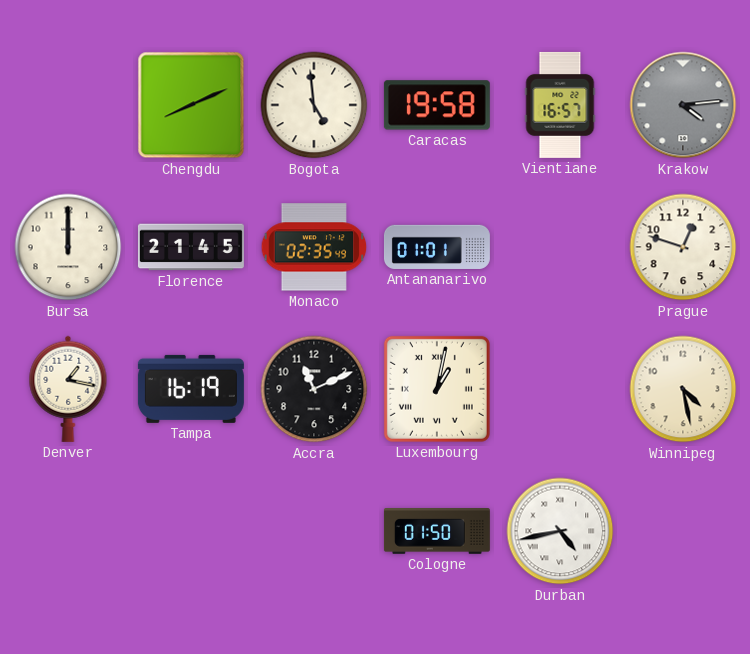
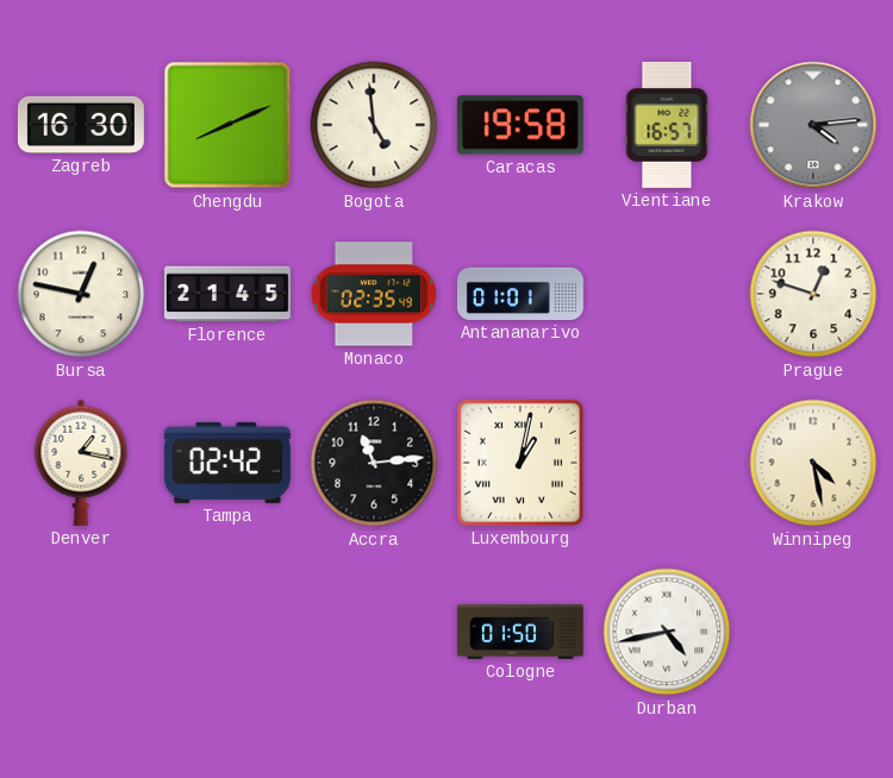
Zagreb: none -> 16:30 (81, 125)
Bursa: 12:00 -> 12:47 (81, 294)
Tampa: 16:19 -> 02:42 (227, 463)
Accra: 11:11 -> 11:14 (374, 463)
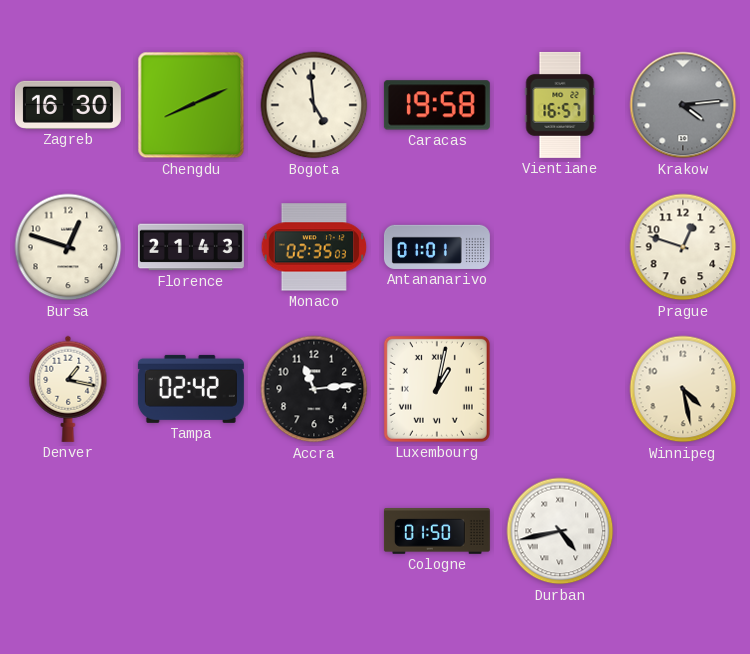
Bursa: 12:47 -> 12:48 (68, 247)
Florence: 21:45 -> 21:43 (191, 247)
Monaco: 02:35:49 -> 02:35:03 (314, 247)
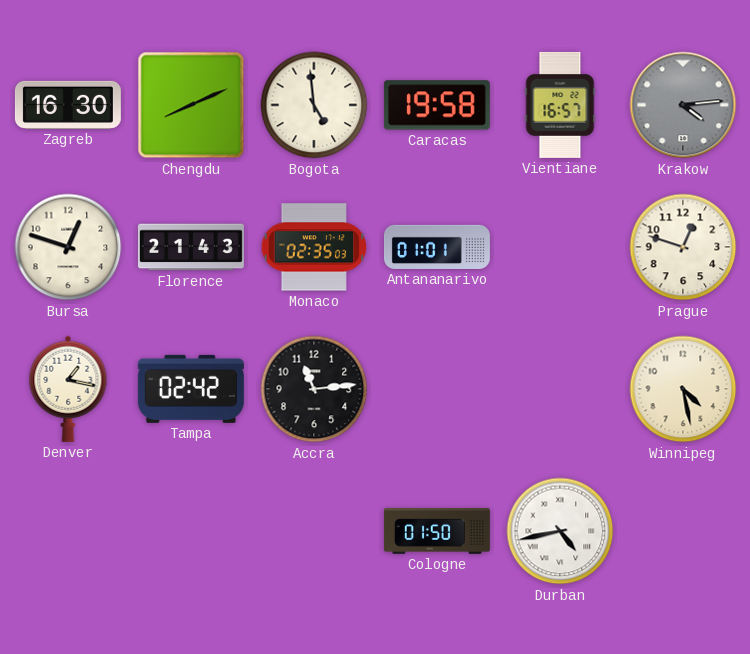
Luxembourg: 1:02 -> none (437, 389)
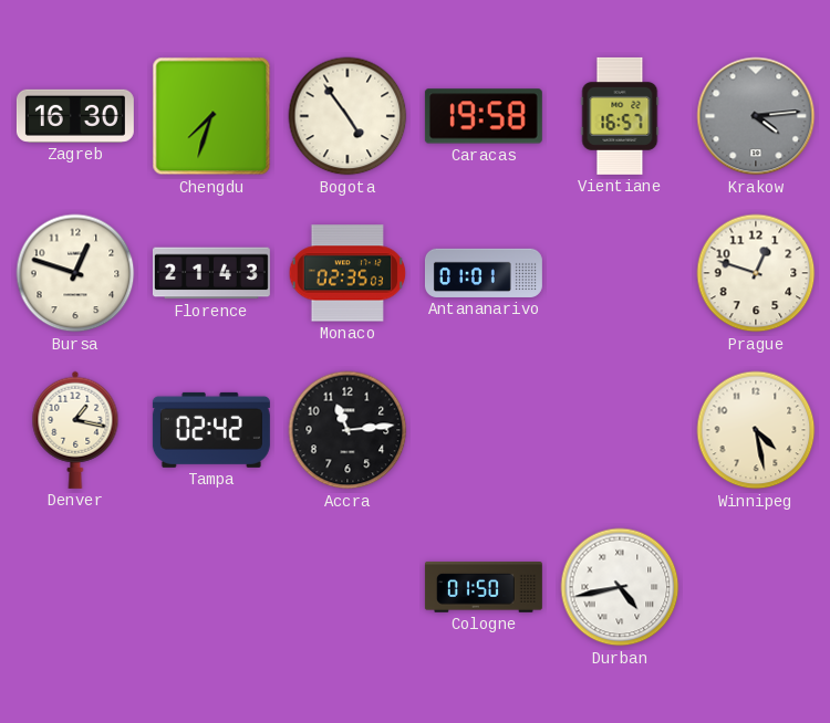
Chengdu: 8:11 -> 7:33 (211, 116)
Bogota: 4:59 -> 4:54 (347, 116)
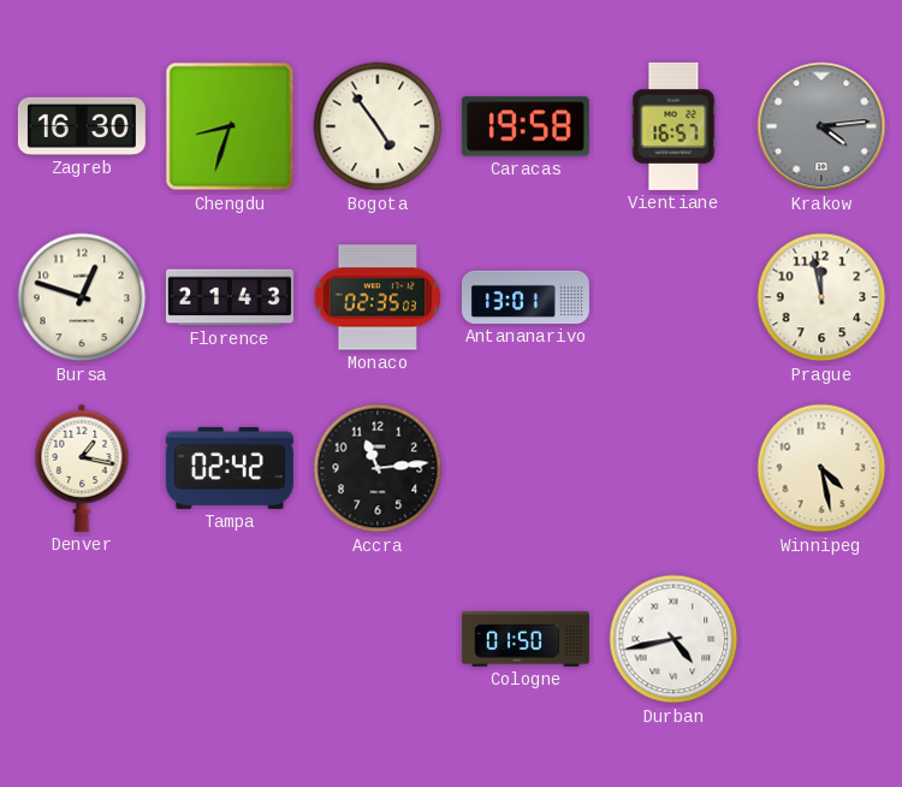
Chengdu: 7:33 -> 8:33 (230, 126)
Antananarivo: 01:01 -> 13:01 (526, 297)
Prague: 12:48 -> 11:58 (821, 297)
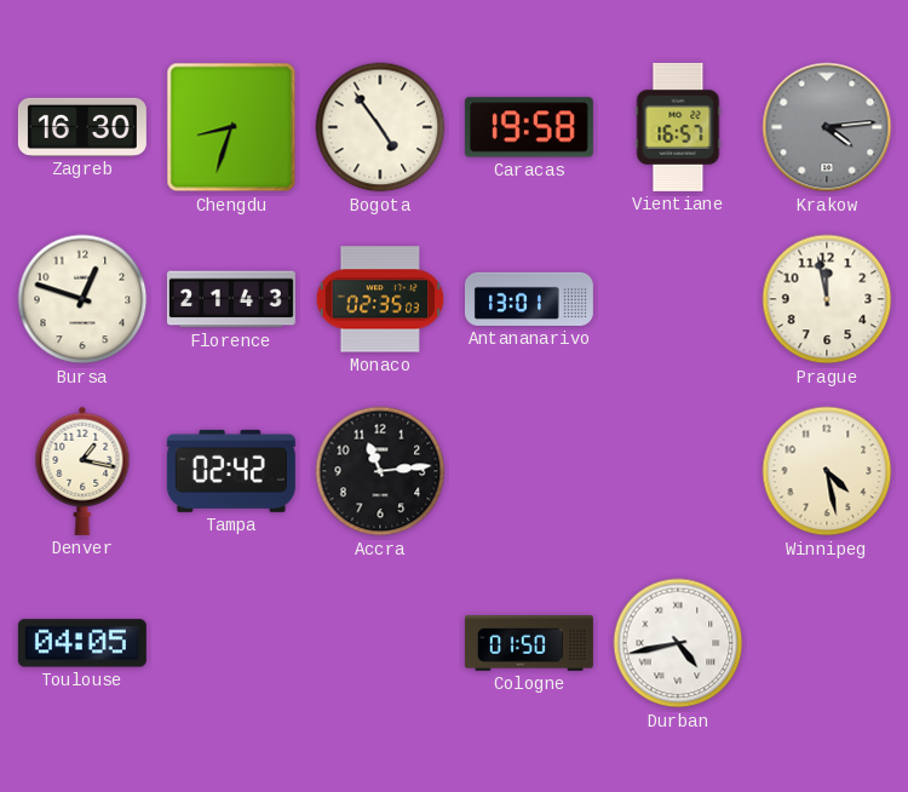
Toulouse: none -> 04:05 (82, 643)
